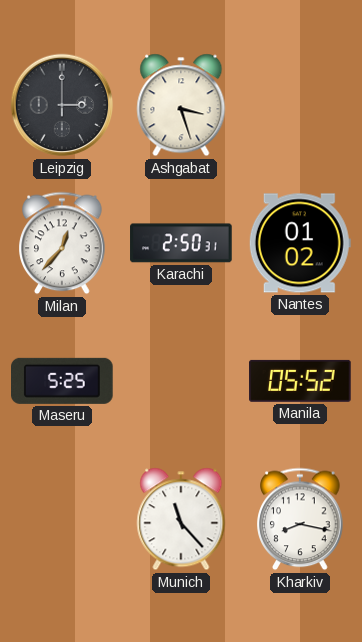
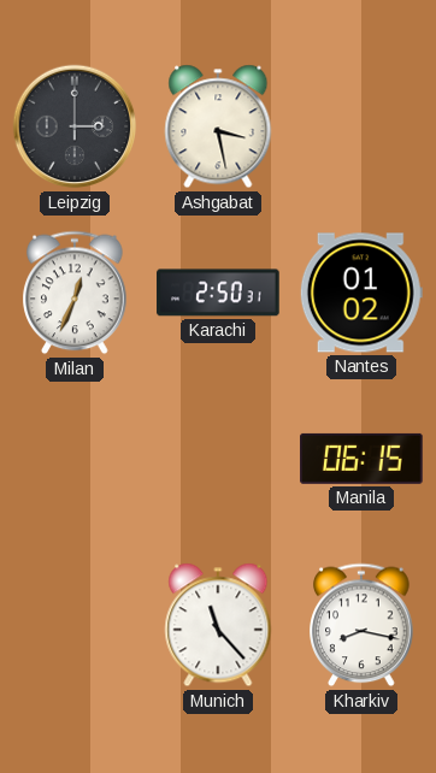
Ashgabat: 3:27 -> 3:28 (218, 126)
Milan: 12:37 -> 12:34 (75, 293)
Maseru: 5:25 -> none (63, 381)
Manila: 05:52 -> 06:15 (361, 459)
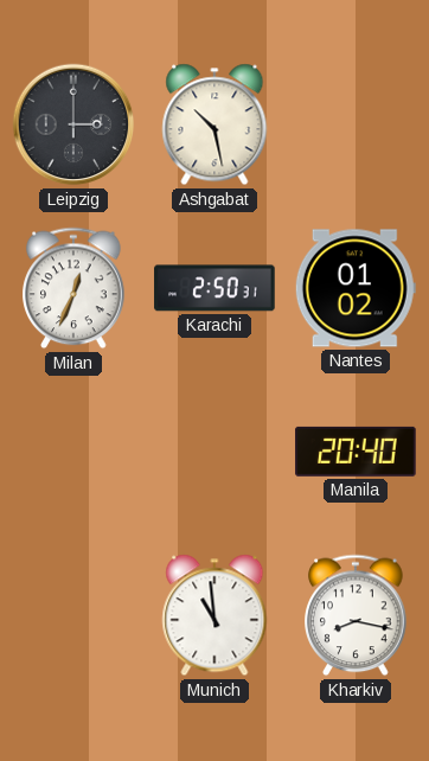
Ashgabat: 3:28 -> 10:28 (214, 124)
Manila: 06:15 -> 20:40 (356, 452)
Munich: 11:23 -> 10:59 (214, 615)
